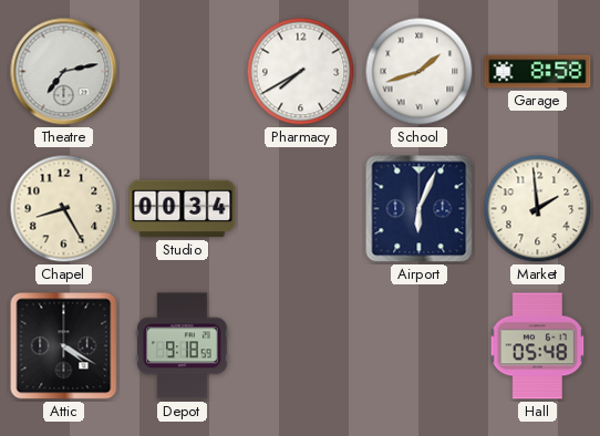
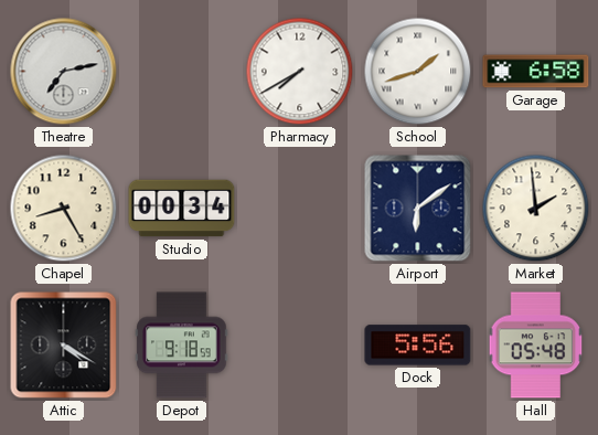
Garage: 8:58 -> 6:58 (536, 72)
Airport: 6:04 -> 6:09 (418, 209)
Dock: none -> 5:56 (418, 346)
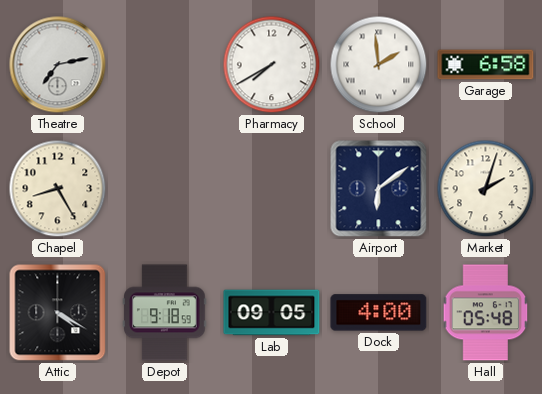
School: 1:42 -> 1:59 (379, 65)
Studio: 00:34 -> none (182, 209)
Market: 1:59 -> 2:03 (486, 189)
Lab: none -> 09:05 (272, 313)
Dock: 5:56 -> 4:00 (379, 313)
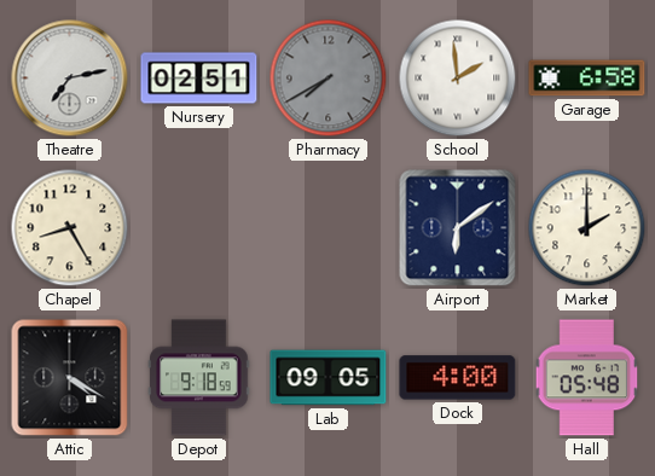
Nursery: none -> 02:51 (199, 79)
Pharmacy dial: white -> grey (329, 79)
Market: 2:03 -> 2:00 (587, 228)
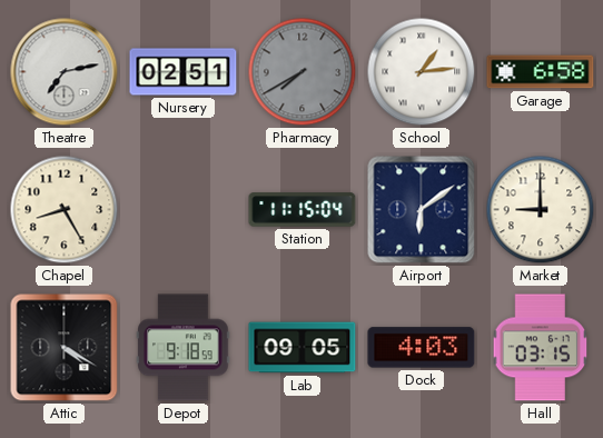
School: 1:59 -> 1:14 (422, 72)
Station: none -> 11:15 (303, 210)
Market: 2:00 -> 9:00 (541, 210)
Dock: 4:00 -> 4:03 (422, 348)
Hall: 05:48 -> 03:15 (541, 348)
